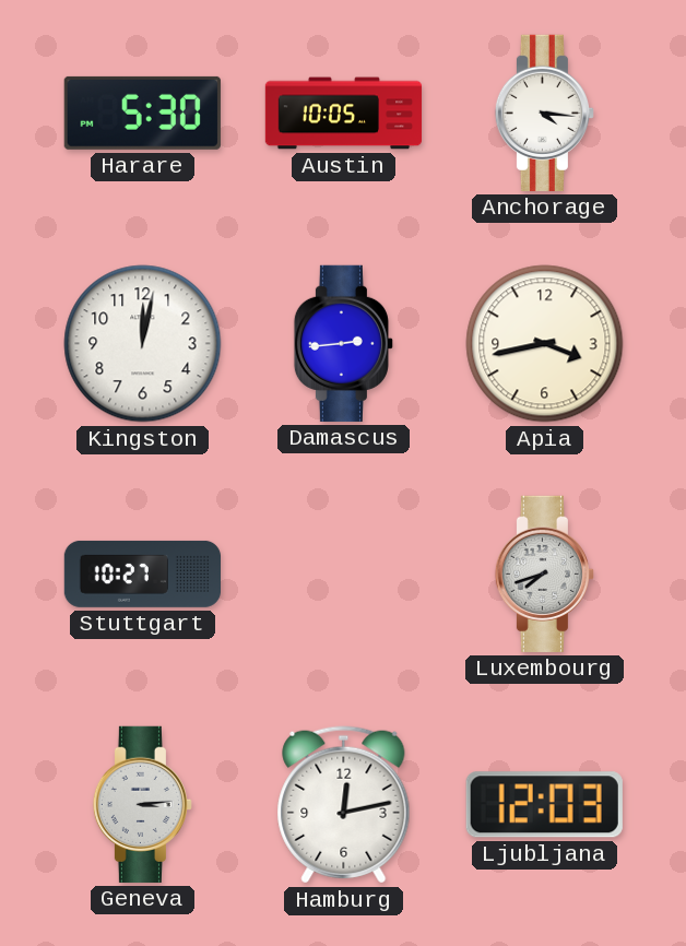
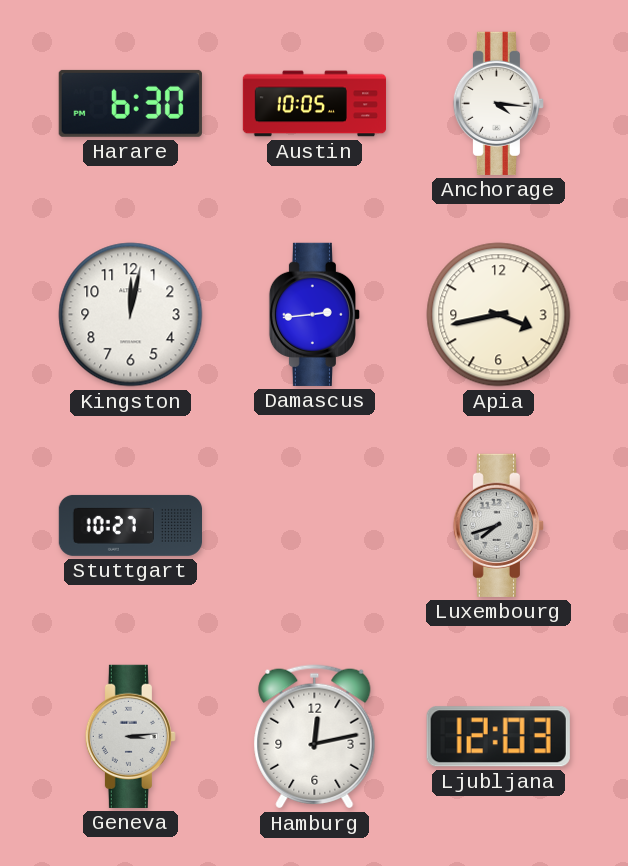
Harare: 5:30 -> 6:30 (130, 103)
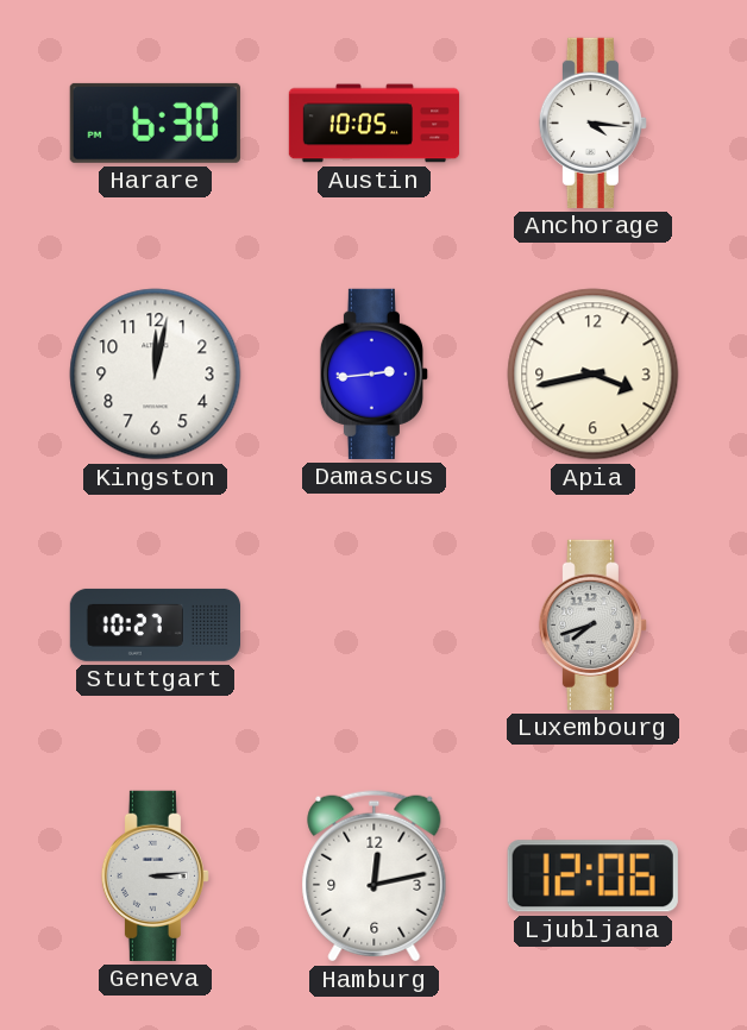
Ljubljana: 12:03 -> 12:06 (592, 877)
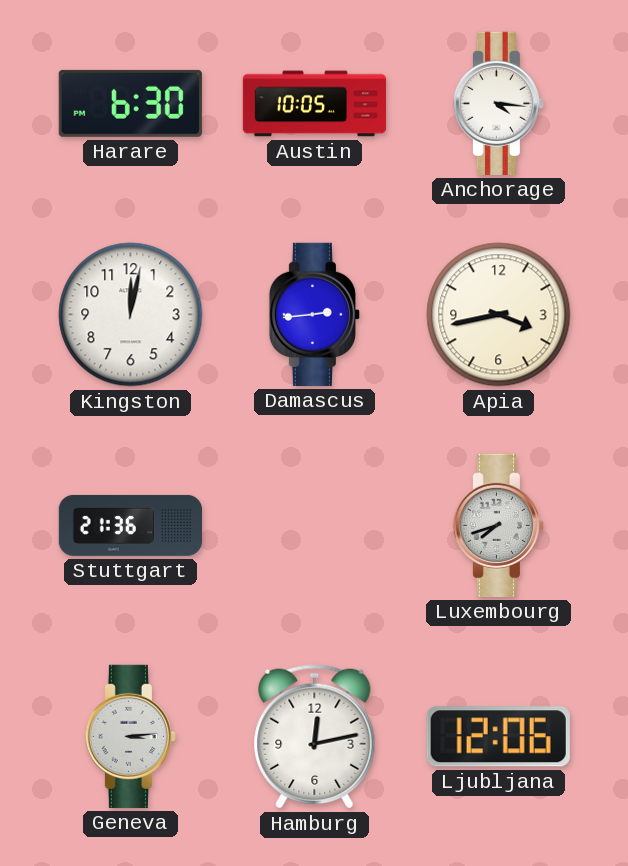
Stuttgart: 10:27 -> 21:36 (130, 525)
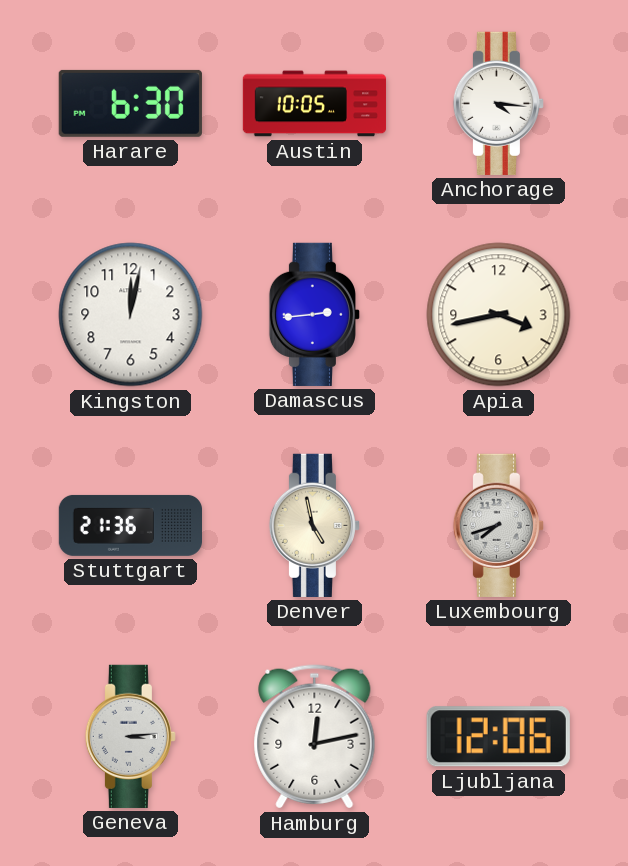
Denver: none -> 4:58 (314, 525)
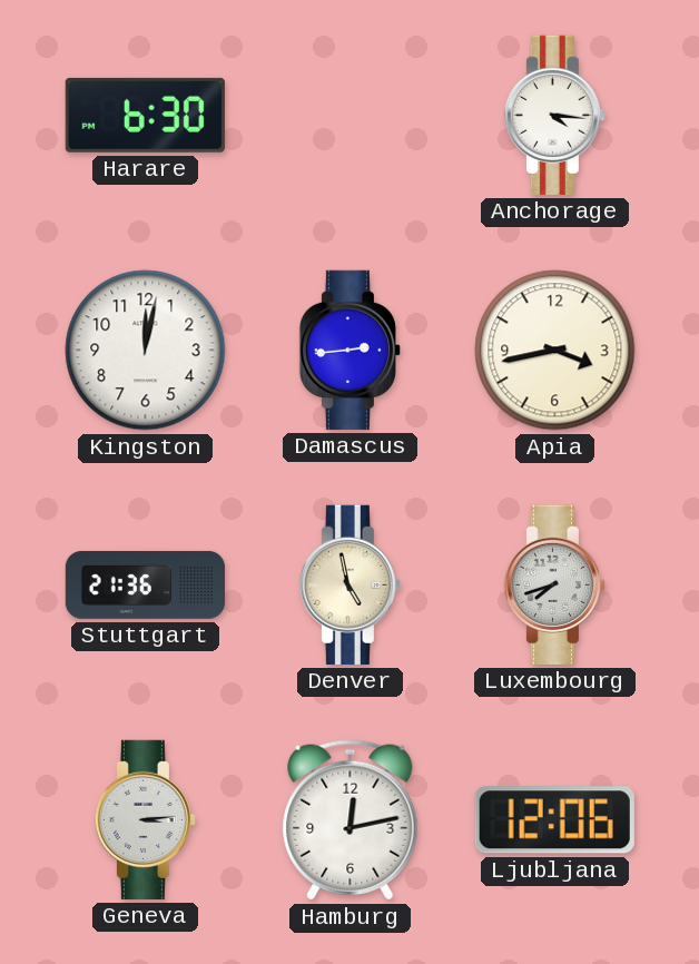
Austin: 10:05 -> none (315, 104)
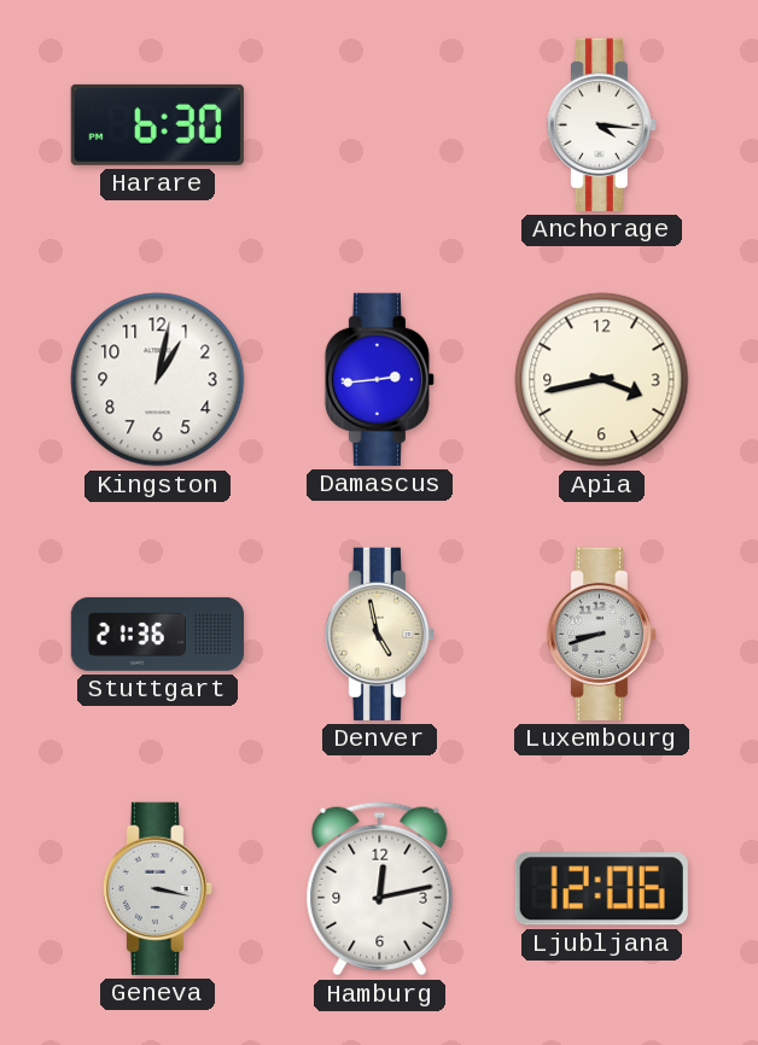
Kingston: 12:02 -> 1:02 (158, 380)
Luxembourg: 7:42 -> 8:42 (601, 634)
Geneva: 3:14 -> 3:17 (157, 888)
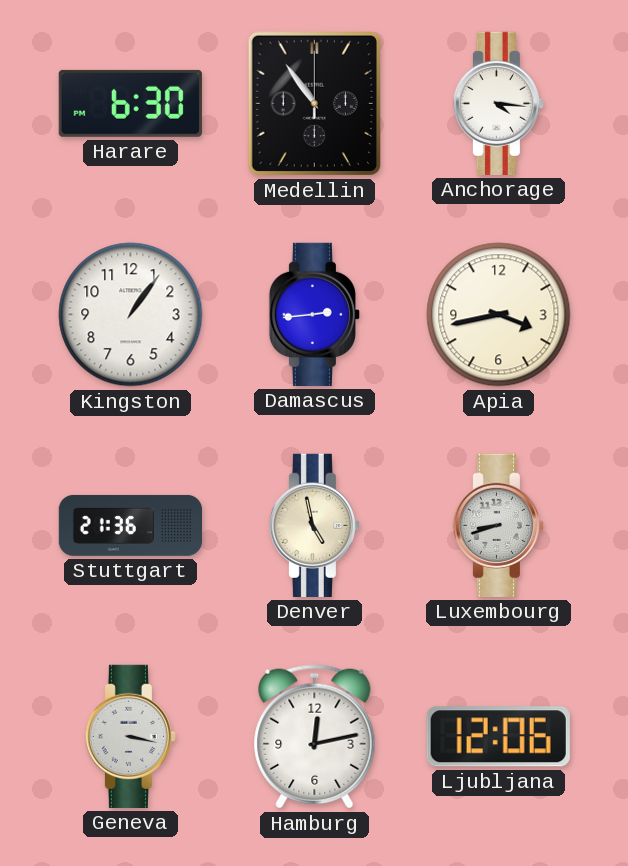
Medellin: none -> 10:54 (314, 104)
Kingston: 1:02 -> 1:06 (131, 315)
